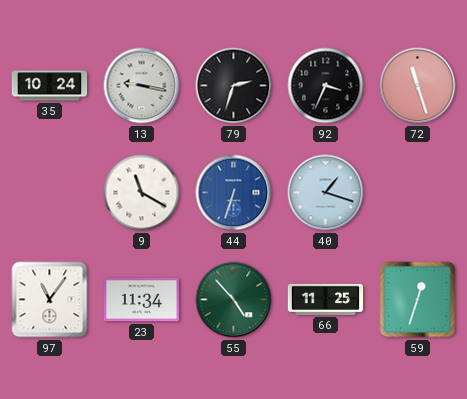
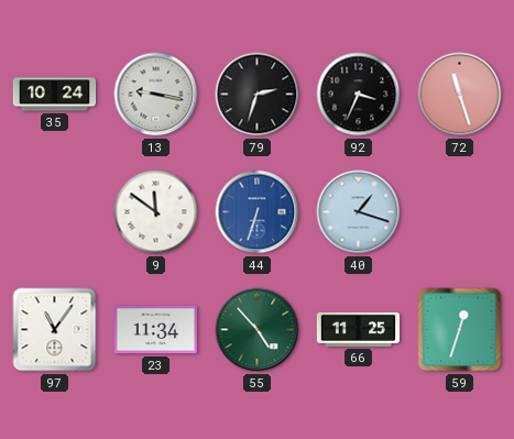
9: 11:20 -> 11:51 (156, 212)
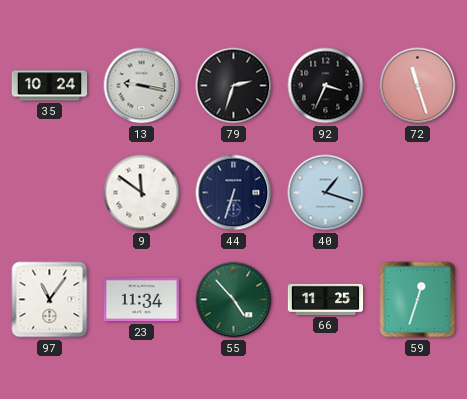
44 dial: blue -> navy (234, 193)
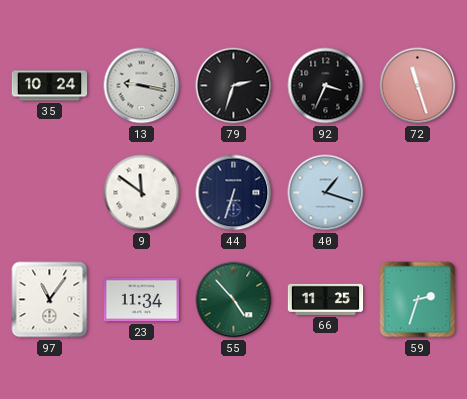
59: 12:33 -> 2:33 (418, 300)
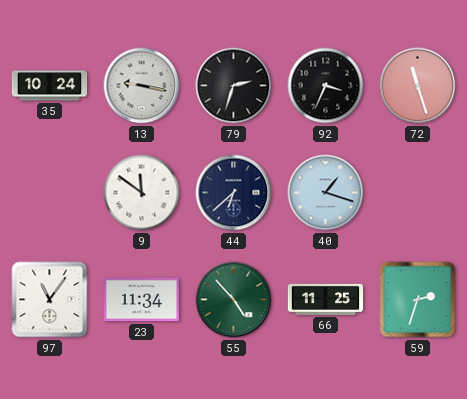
44: 6:33 -> 6:38 (234, 193)
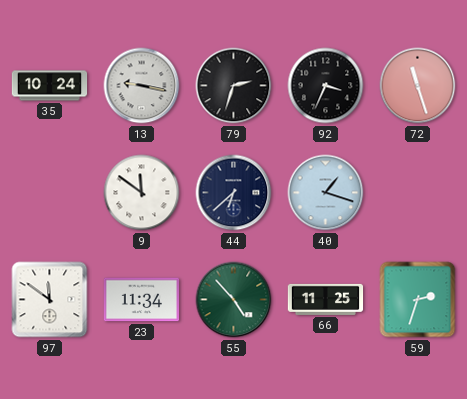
97: 11:06 -> 11:51 (50, 300)
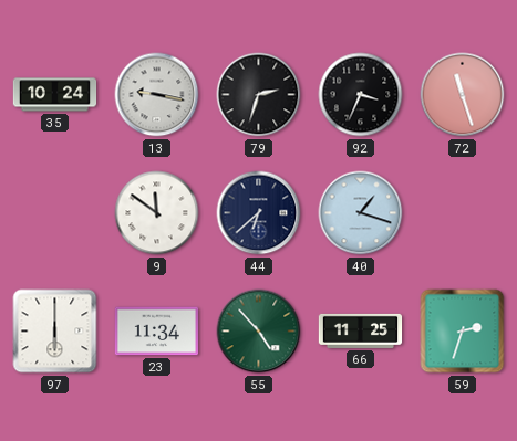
97: 11:51 -> 6:00 (55, 332)
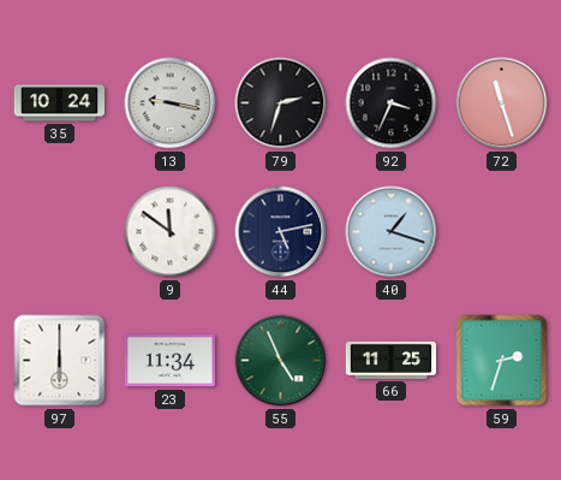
44: 6:38 -> 5:13 (281, 232)
55: 4:53 -> 4:56 (281, 361)
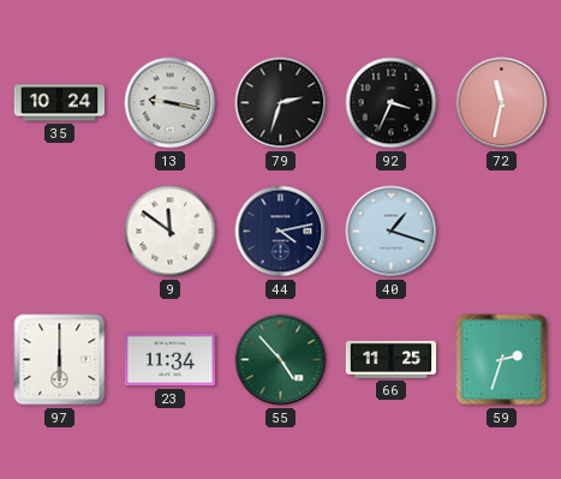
72: 11:27 -> 11:32 (502, 103)
44: 5:13 -> 4:13 (281, 232)
55: 4:56 -> 4:53 (281, 360)
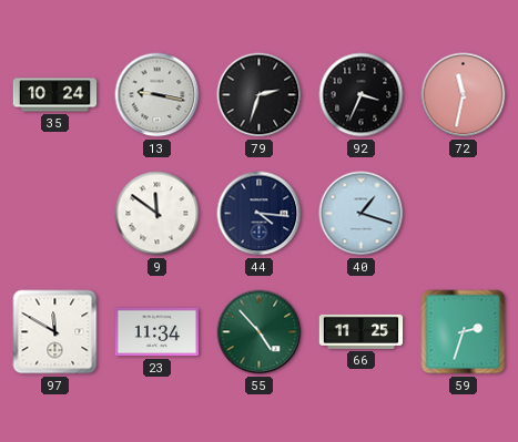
44: 4:13 -> 4:16 (260, 214)
97: 6:00 -> 11:50 (55, 332)
